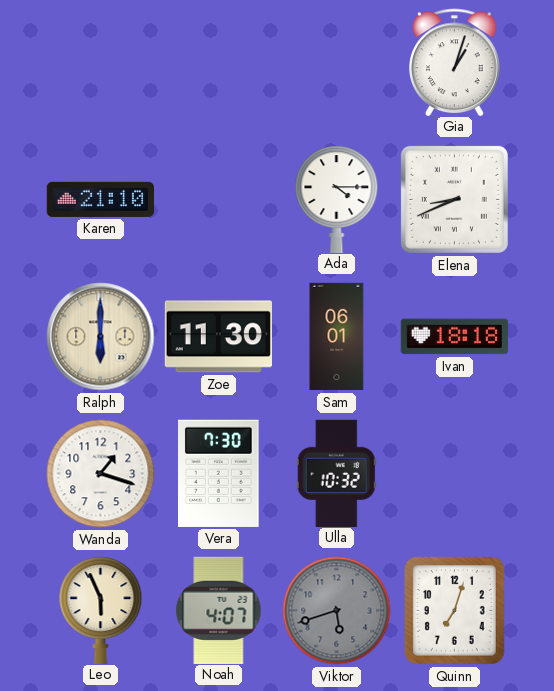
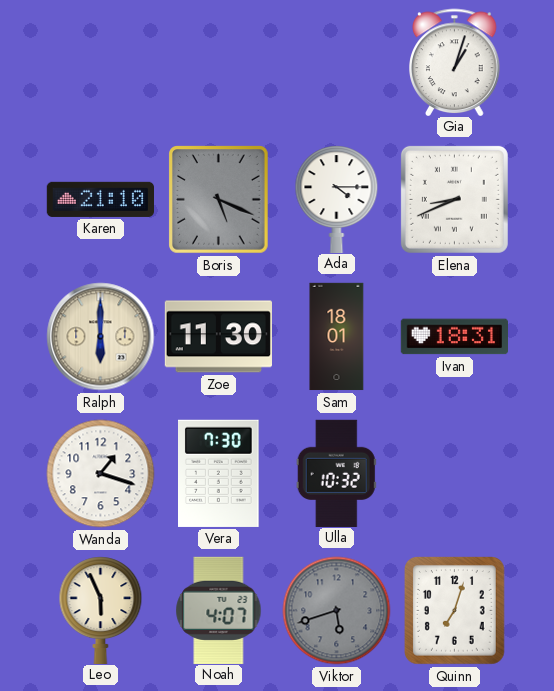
Boris: none -> 5:19 (219, 200)
Sam: 06:01 -> 18:01 (337, 337)
Ivan: 18:18 -> 18:31 (454, 337)
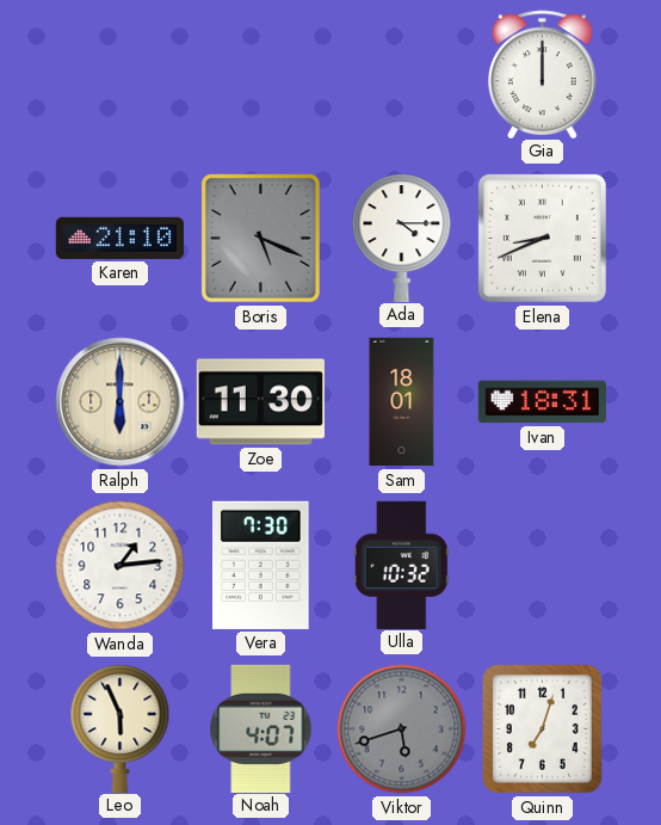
Gia: 1:03 -> 12:00 (543, 74)
Wanda: 1:18 -> 1:14 (121, 566)
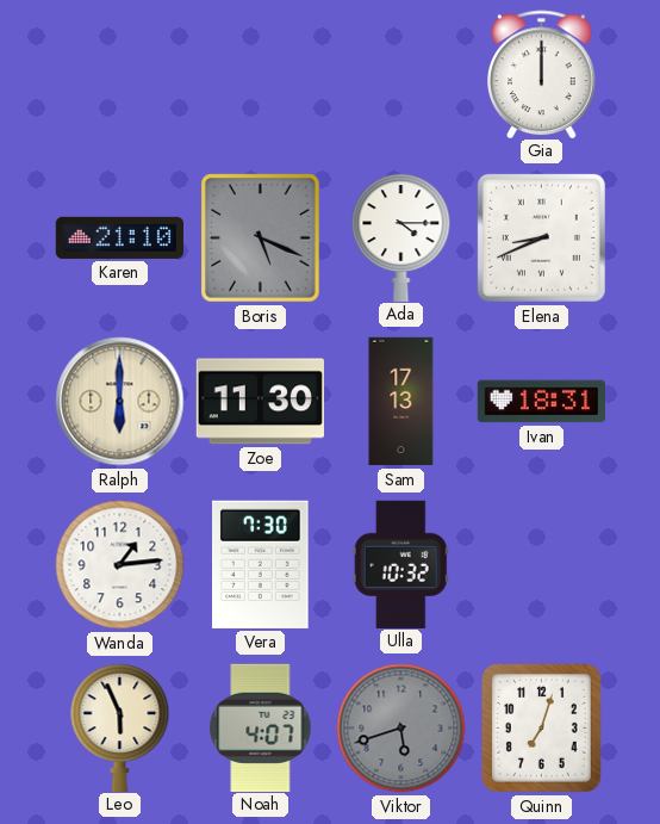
Sam: 18:01 -> 17:13 (401, 402)
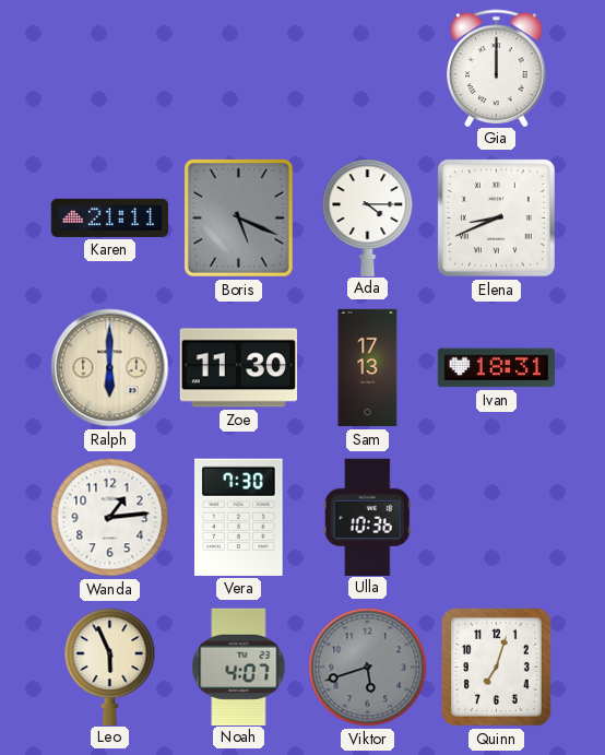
Karen: 21:10 -> 21:11 (109, 217)
Ulla: 10:32 -> 10:36 (367, 517)
